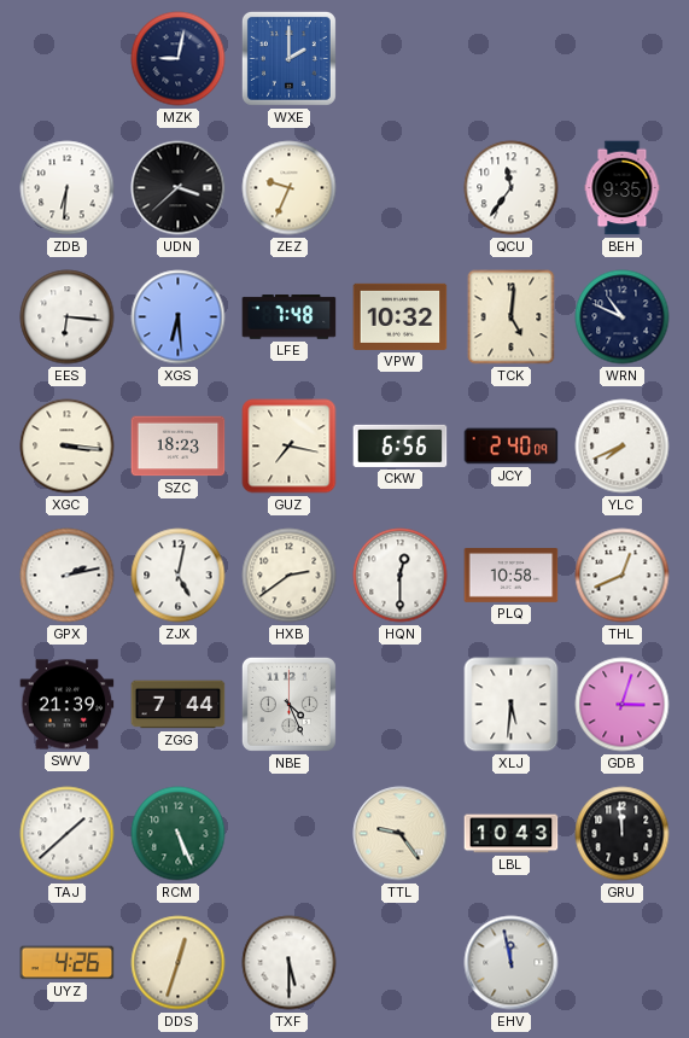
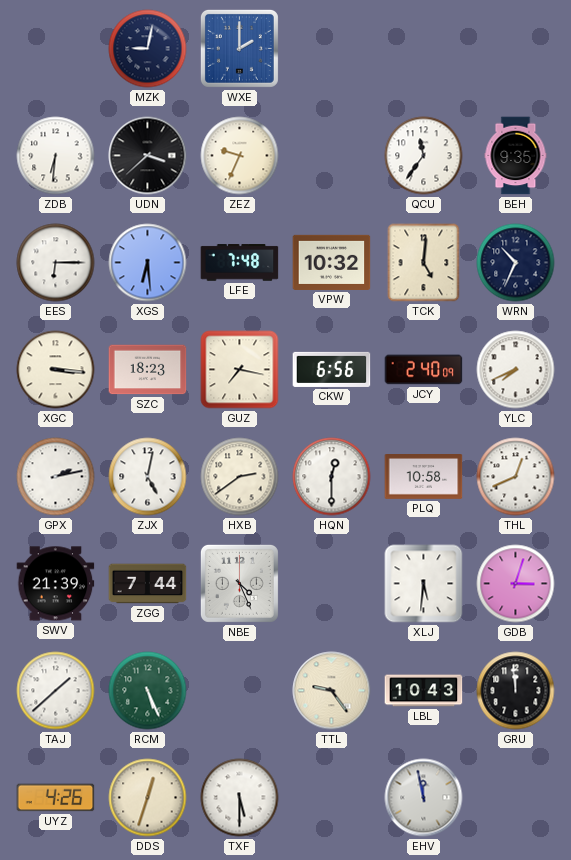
EES: 6:16 -> 6:15 (56, 263)
WRN: 10:49 -> 10:34 (516, 263)
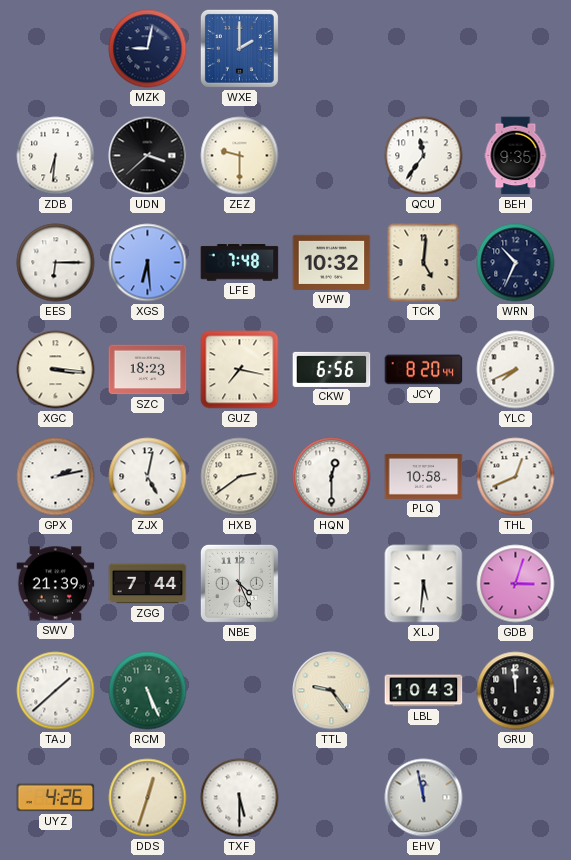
ZEZ: 9:34 -> 9:30 (240, 156)
JCY: 2:40 -> 8:20 (424, 370)
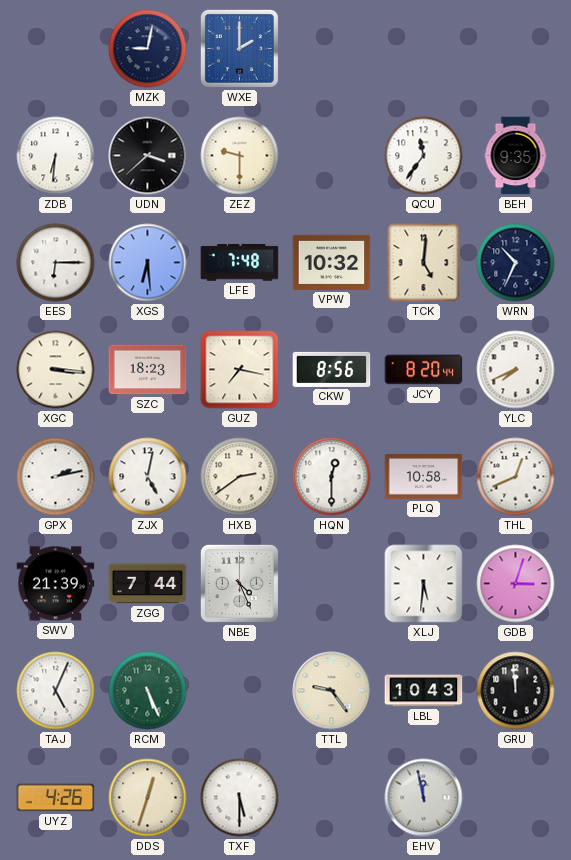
CKW: 6:56 -> 8:56 (332, 369)
TAJ: 1:38 -> 5:04 (56, 691)
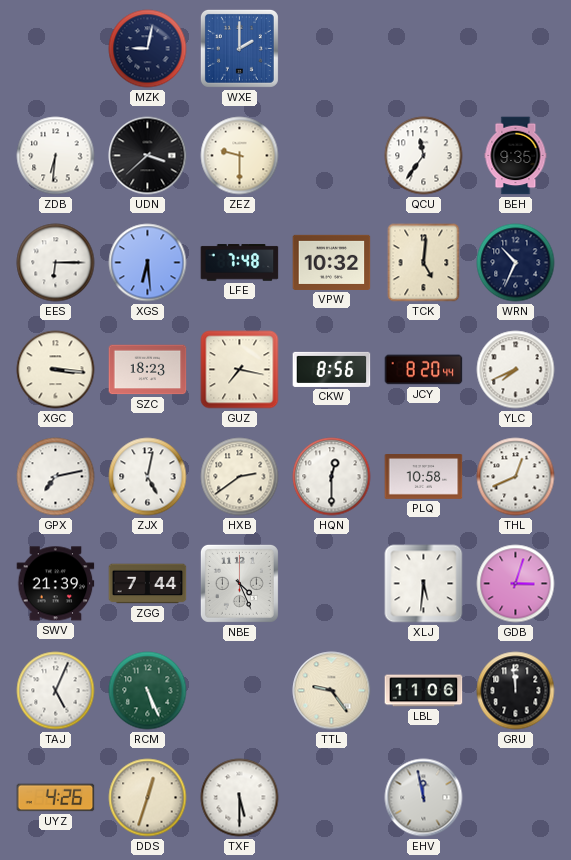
GPX: 2:13 -> 7:13 (56, 477)
LBL: 10:43 -> 11:06 (424, 691)
